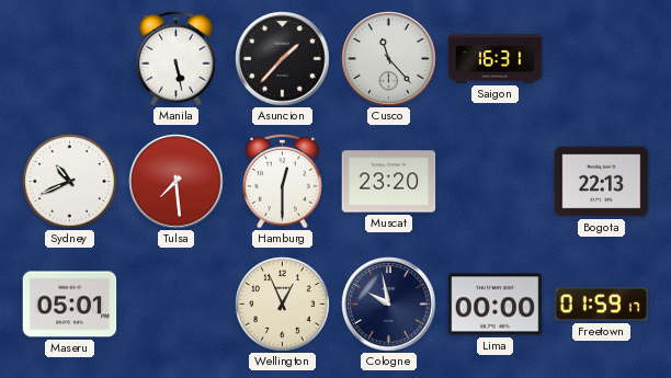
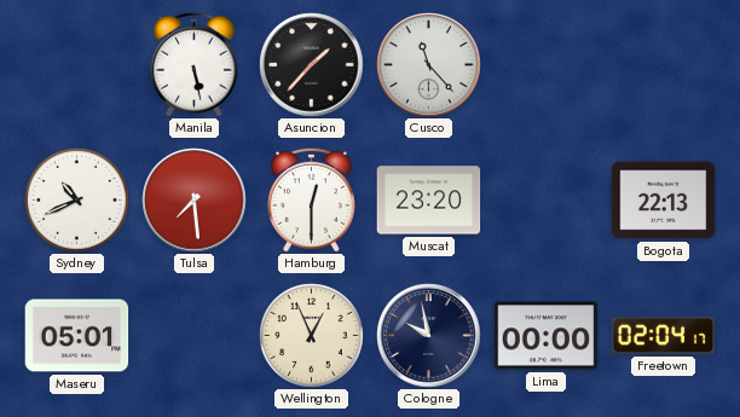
Saigon: 16:31 -> none (496, 59)
Freetown: 01:59 -> 02:04 (664, 335)
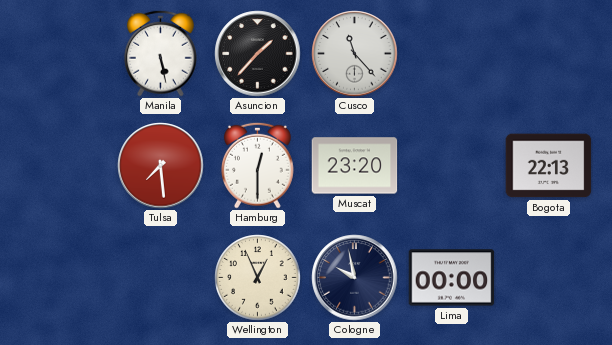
Sydney: 10:41 -> none (77, 201)
Maseru: 05:01 -> none (77, 336)
Freetown: 02:04 -> none (664, 335)
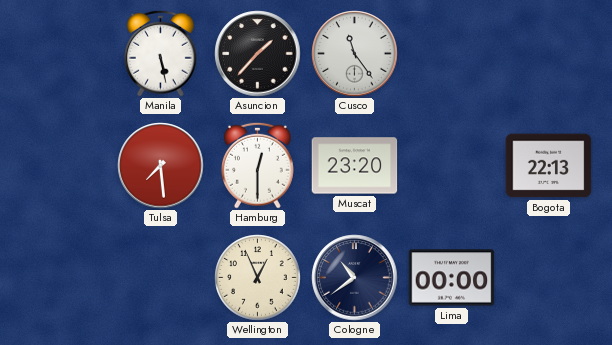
Cusco: 11:23 -> 11:24 (355, 54)
Cologne: 9:58 -> 10:39 (355, 278)
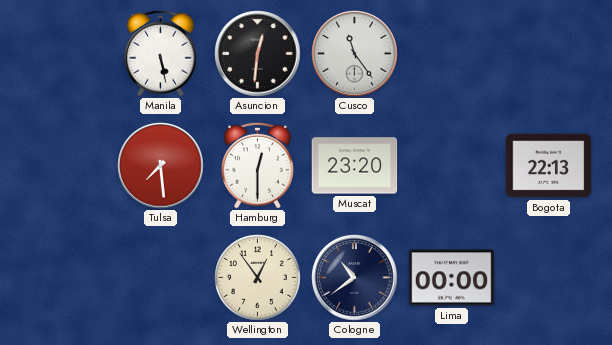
Asuncion: 1:37 -> 12:31 (258, 54)
Wellington: 12:56 -> 12:54 (258, 278)
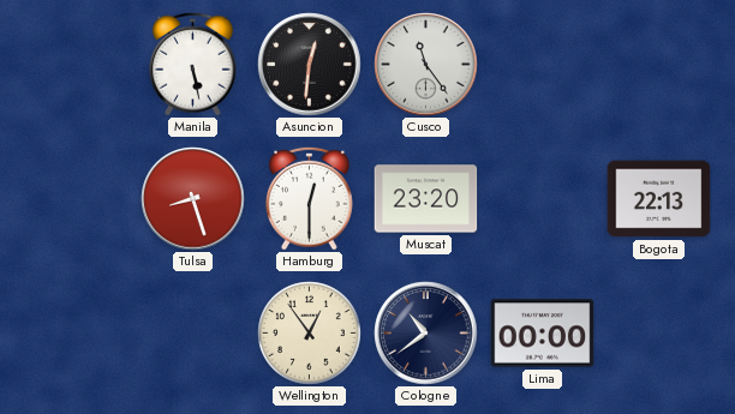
Tulsa: 7:29 -> 8:27 (193, 199)
